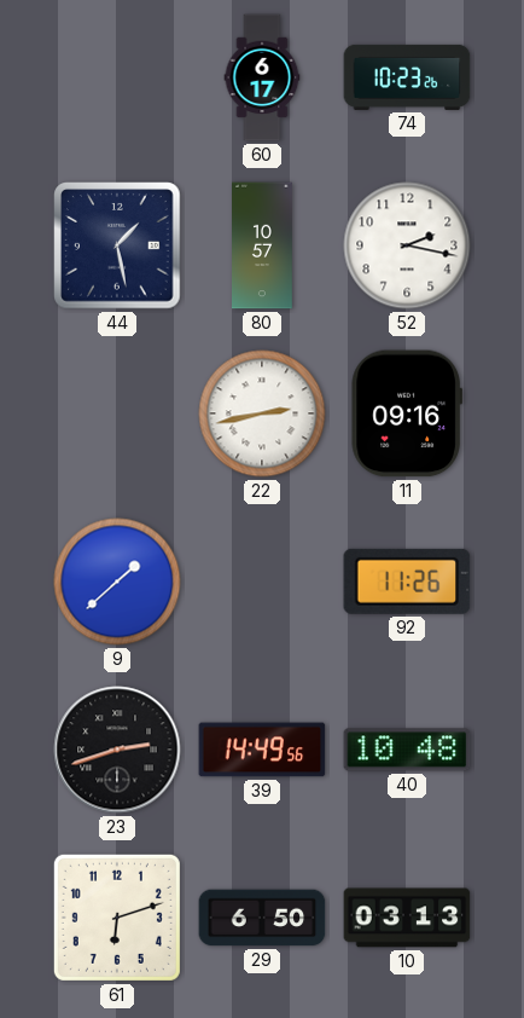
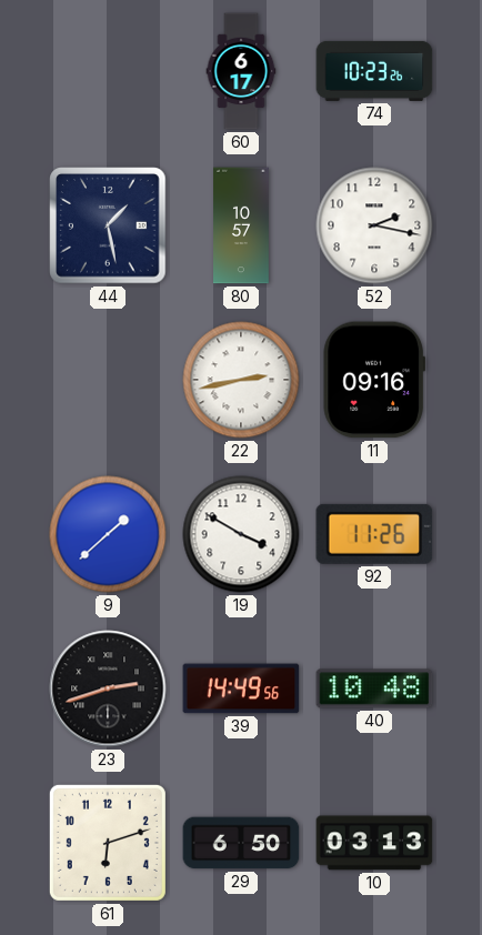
19: none -> 3:50 (241, 534)
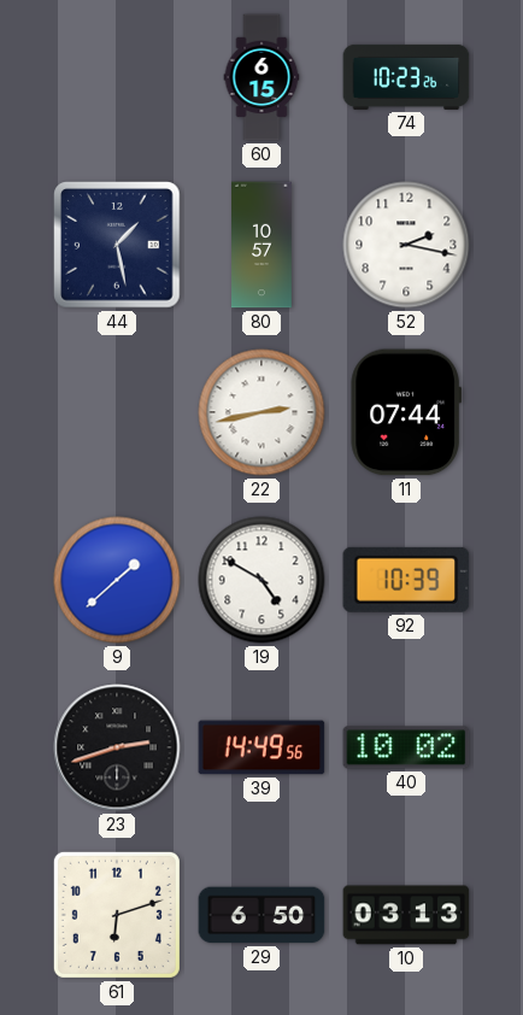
60: 6:17 -> 6:15 (261, 77)
11: 09:16 -> 07:44 (406, 412)
19: 3:50 -> 4:50 (261, 580)
92: 11:26 -> 10:39 (406, 580)
40: 10:48 -> 10:02 (406, 747)
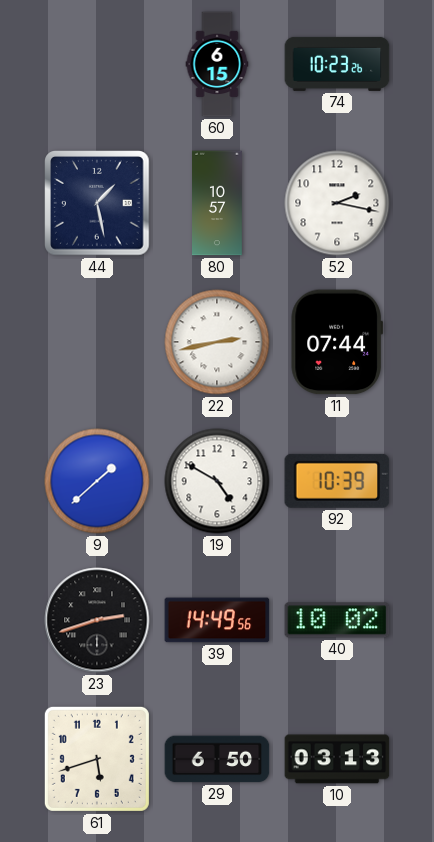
61: 6:12 -> 5:42 (97, 759)
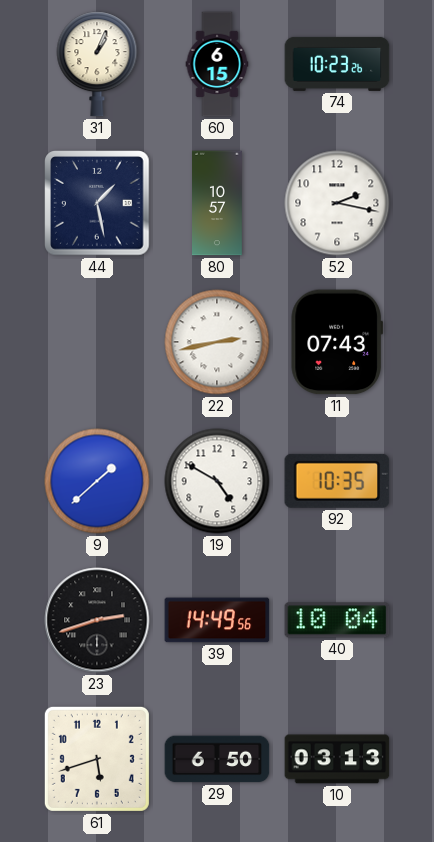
31: none -> 1:04 (97, 64)
11: 07:44 -> 07:43 (337, 342)
92: 10:39 -> 10:35 (337, 481)
40: 10:02 -> 10:04 (337, 620)
